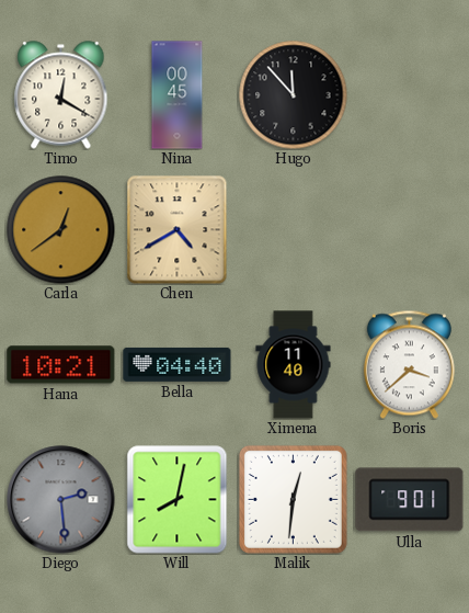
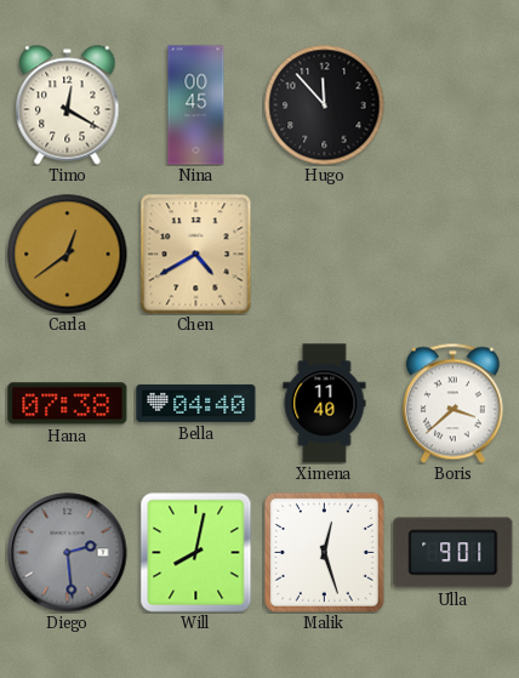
Hana: 10:21 -> 07:38 (68, 404)
Malik: 12:31 -> 12:27 (324, 552)
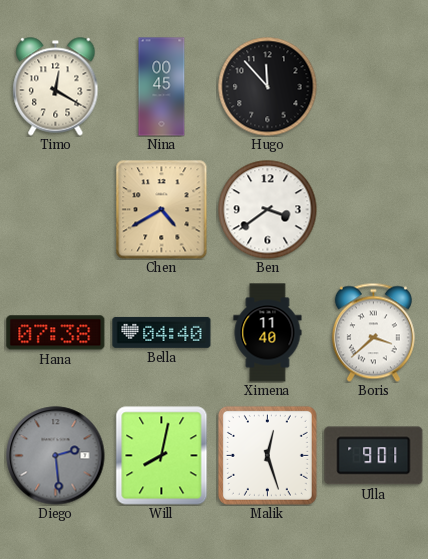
Carla: 12:39 -> none (68, 255)
Ben: none -> 3:39 (268, 210)
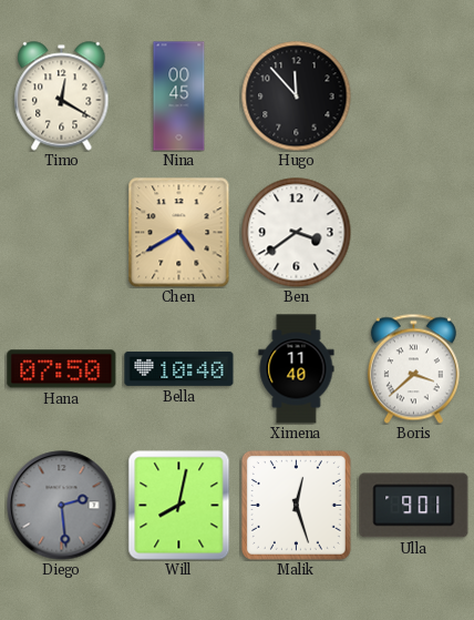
Hana: 07:38 -> 07:50 (62, 369)
Bella: 04:40 -> 10:40 (179, 368)
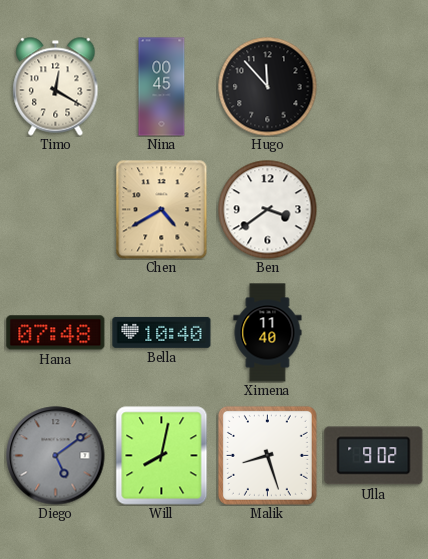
Hana: 07:50 -> 07:48 (56, 333)
Boris: 3:38 -> none (413, 368)
Diego: 2:29 -> 5:09 (56, 456)
Malik: 12:27 -> 8:27 (267, 455)
Ulla: 9:01 -> 9:02 (374, 456)
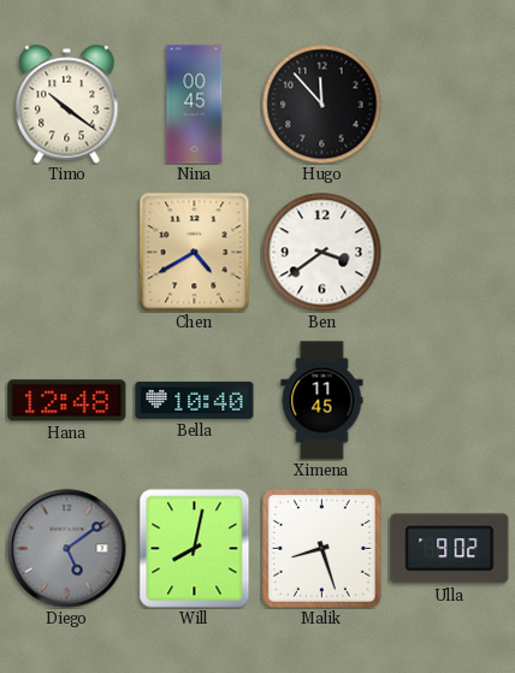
Timo: 12:20 -> 10:21 (67, 105)
Hana: 07:48 -> 12:48 (67, 401)
Ximena: 11:40 -> 11:45 (322, 401)
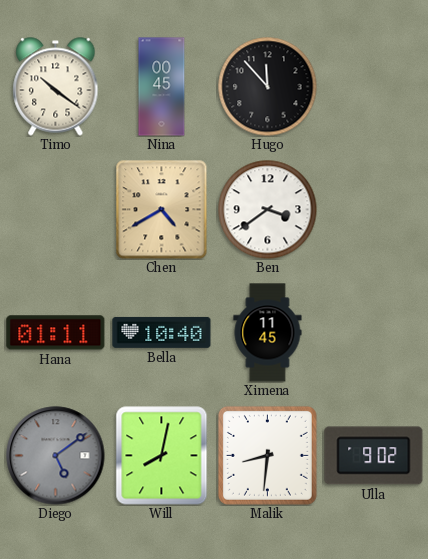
Hana: 12:48 -> 01:11 (56, 333)
Malik: 8:27 -> 8:31 (267, 455)
